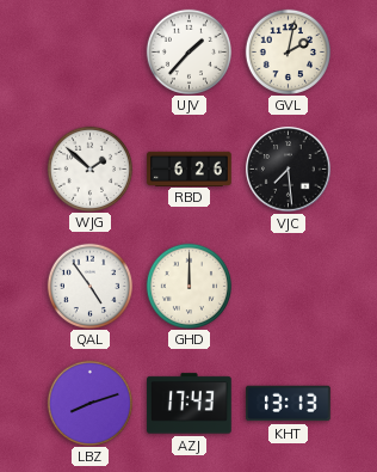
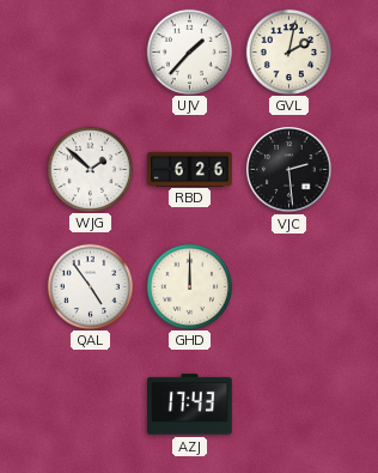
VJC: 7:29 -> 2:29 (289, 170)
LBZ: 8:12 -> none (89, 403)
KHT: 13:13 -> none (289, 404)
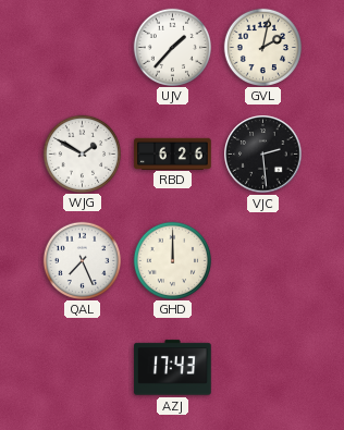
WJG: 1:52 -> 1:50 (82, 153)
QAL: 4:54 -> 7:26 (82, 260)
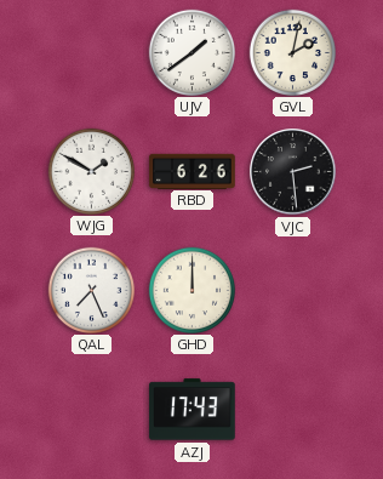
UJV: 1:37 -> 1:39 (191, 52)
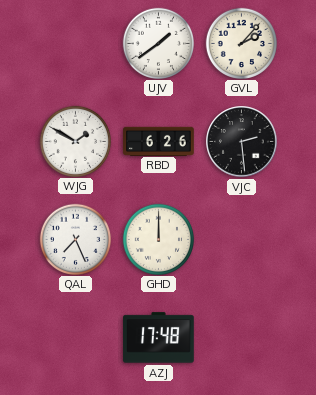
GVL: 2:02 -> 2:07 (241, 43)
AZJ: 17:43 -> 17:48 (159, 338)
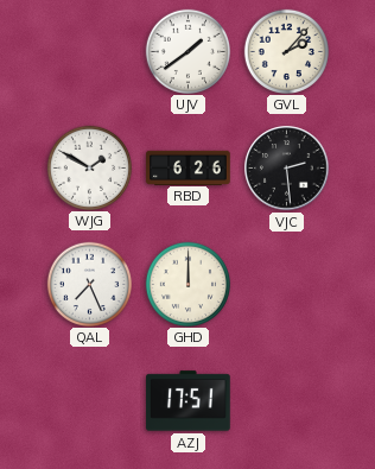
AZJ: 17:48 -> 17:51 (189, 401)
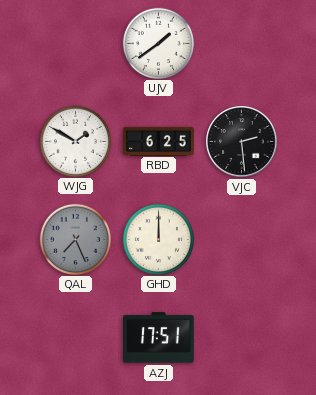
GVL: 2:07 -> none (286, 51)
RBD: 6:26 -> 6:25 (159, 141)
QAL dial: white -> grey (75, 239)
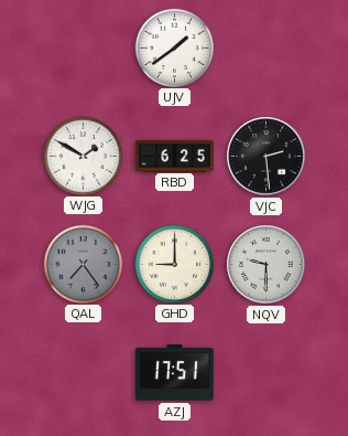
QAL: 7:26 -> 7:24 (83, 264)
GHD: 12:00 -> 9:00 (174, 264)
NQV: none -> 9:30 (267, 265)
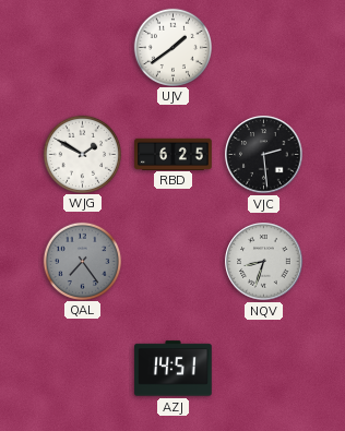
GHD: 9:00 -> none (174, 264)
NQV: 9:30 -> 8:33 (264, 262)
AZJ: 17:51 -> 14:51 (174, 369)
